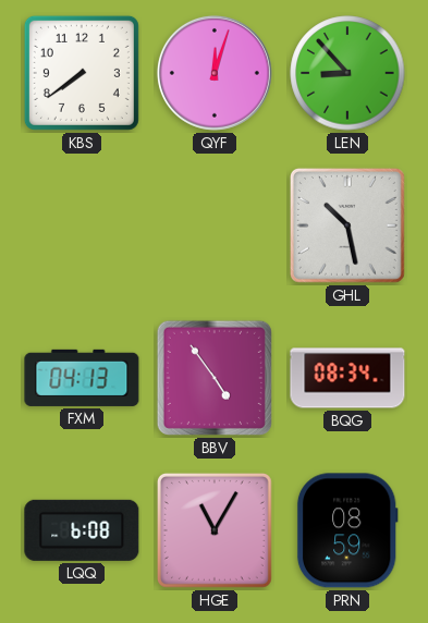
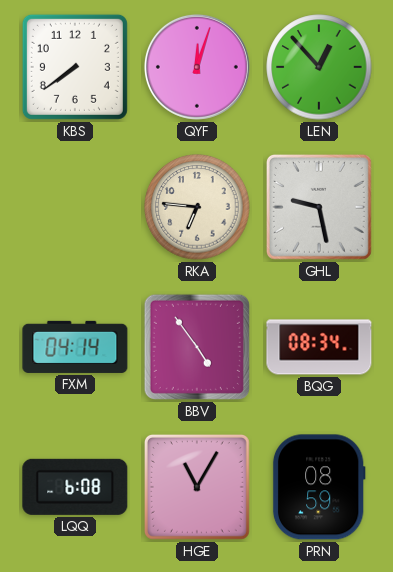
LEN: 8:53 -> 12:53 (319, 67)
RKA: none -> 6:46 (197, 207)
GHL: 10:28 -> 9:28 (319, 207)
FXM: 04:13 -> 04:14 (75, 347)
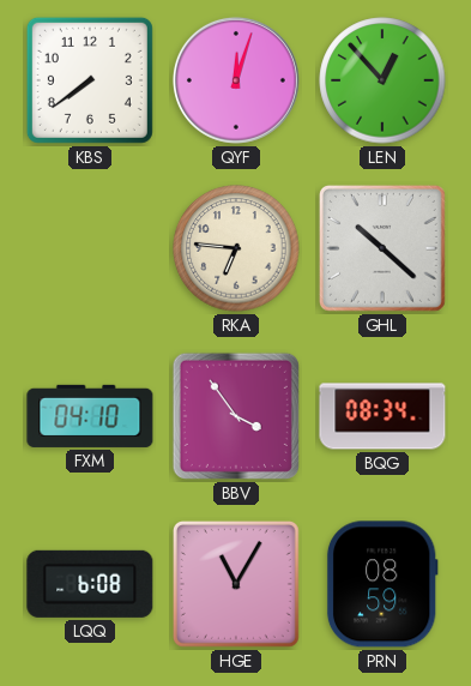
GHL: 9:28 -> 10:22 (382, 248)
FXM: 04:14 -> 04:10 (90, 416)
BBV: 4:54 -> 3:54 (236, 416)
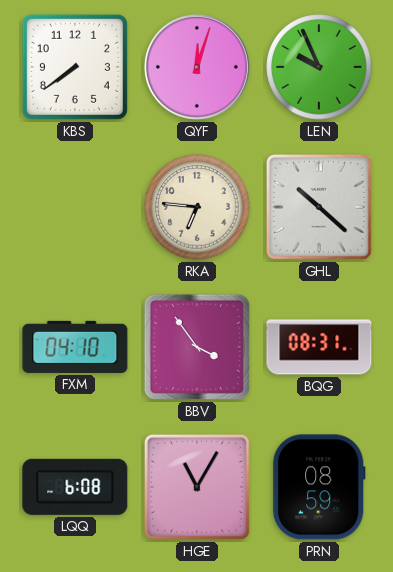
LEN: 12:53 -> 9:56 (319, 67)
BQG: 08:34 -> 08:31 (319, 347)
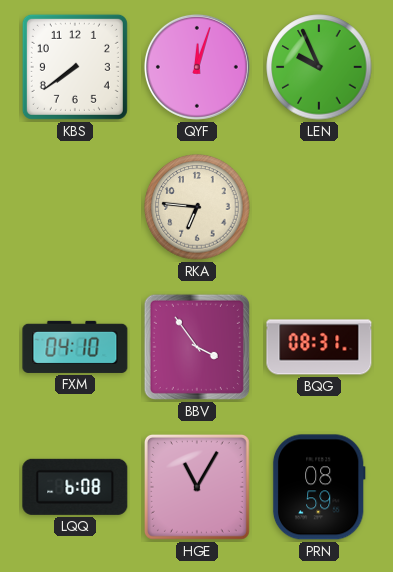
GHL: 10:22 -> none (319, 207)
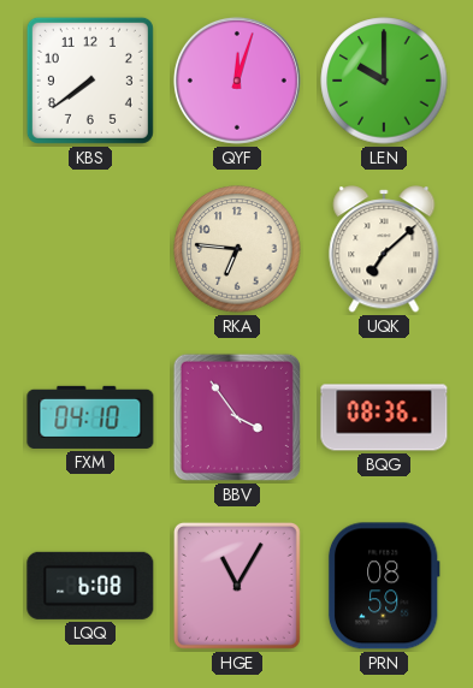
LEN: 9:56 -> 10:00 (384, 81)
UQK: none -> 7:08 (384, 249)
BQG: 08:31 -> 08:36 (384, 417)
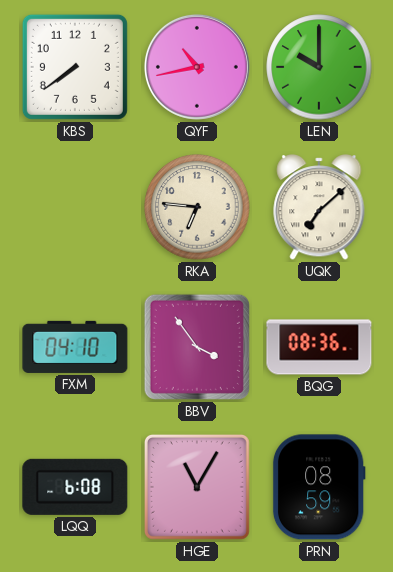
QYF: 12:03 -> 10:43 (197, 67)
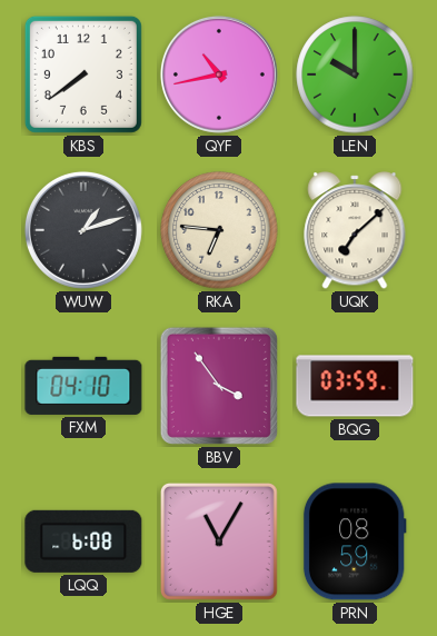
WUW: none -> 1:12 (83, 230)
BQG: 08:36 -> 03:59 (355, 386)
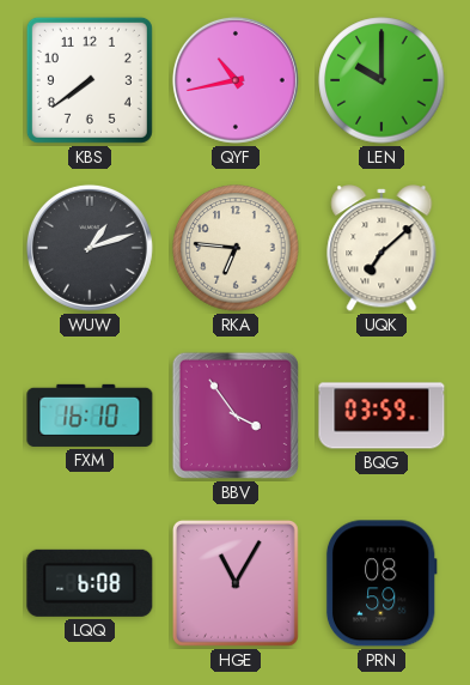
FXM: 04:10 -> 16:10 (90, 416)
